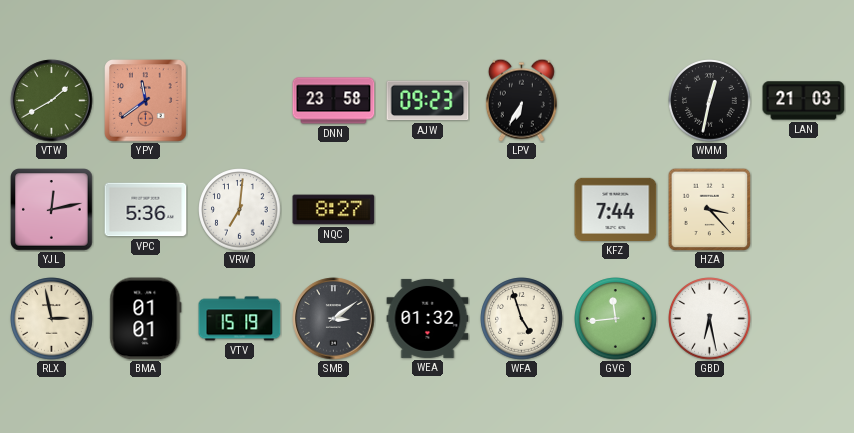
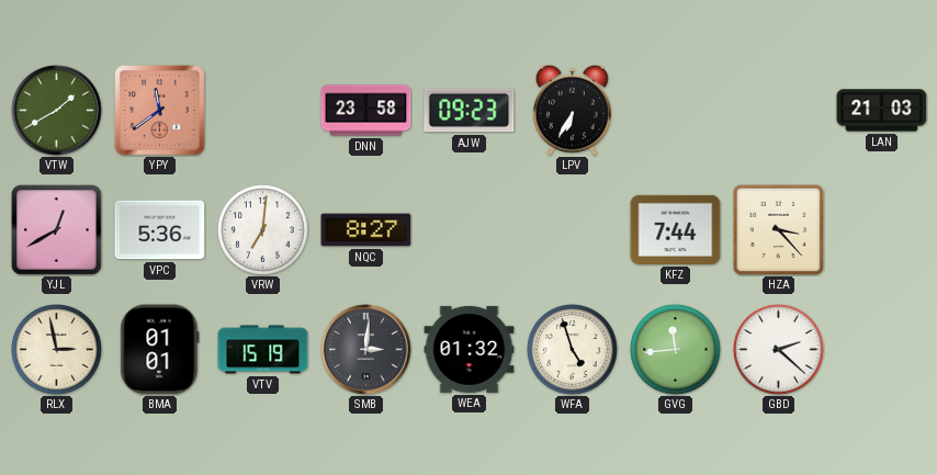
WMM: 12:32 -> none (710, 101)
YJL: 12:13 -> 12:40 (57, 230)
SMB: 3:09 -> 3:01 (366, 350)
GBD: 6:28 -> 2:22 (779, 350)
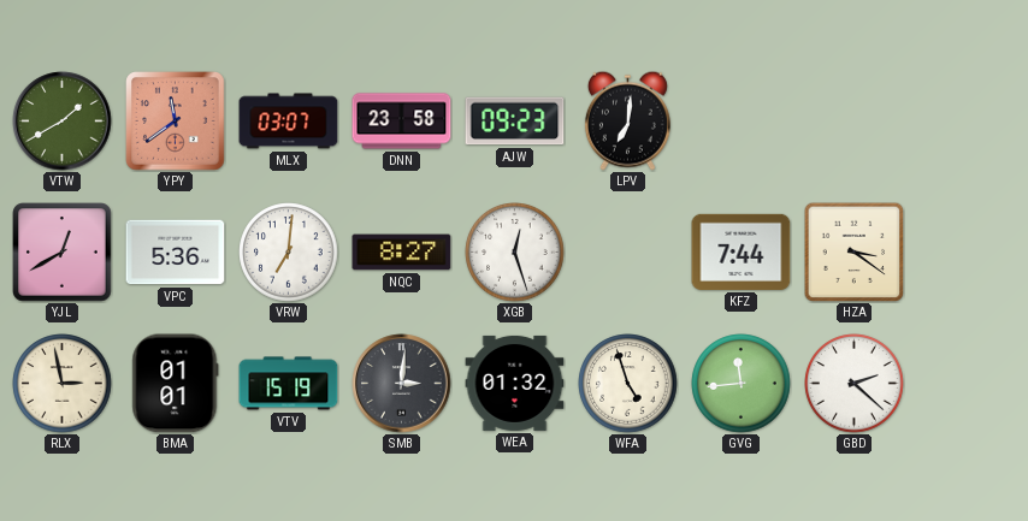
MLX: none -> 03:07 (289, 122)
LPV: 6:35 -> 7:01 (627, 120)
LAN: 21:03 -> none (882, 111)
XGB: none -> 12:27 (515, 253)
HZA: 3:23 -> 3:21 (853, 251)
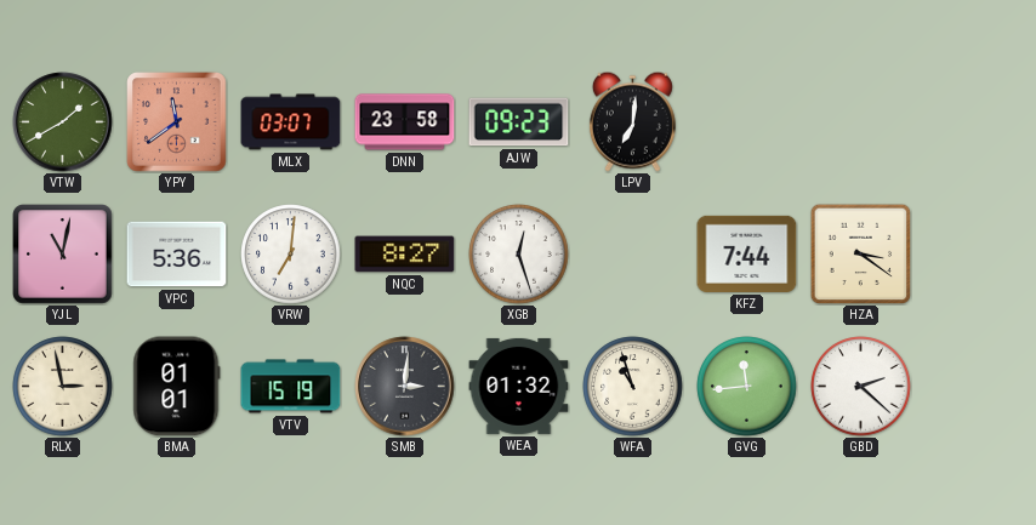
YJL: 12:40 -> 11:02 (63, 255)
WFA: 4:57 -> 10:57 (633, 387)
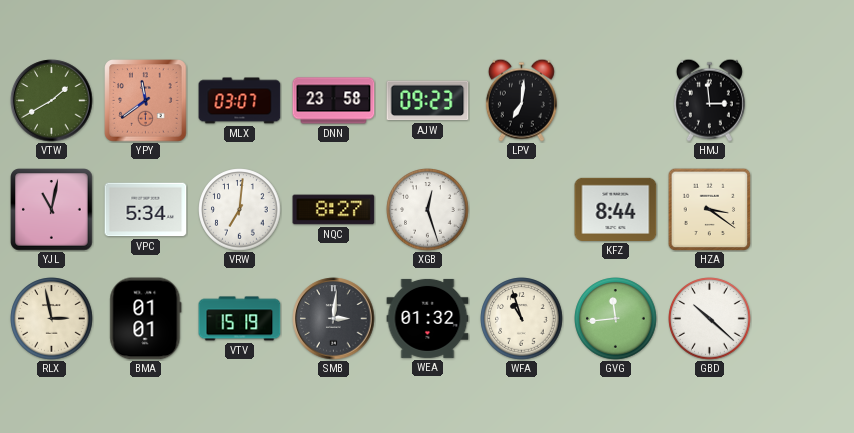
HMJ: none -> 2:59 (709, 100)
VPC: 5:36 -> 5:34 (146, 210)
KFZ: 7:44 -> 8:44 (616, 209)
GBD: 2:22 -> 10:22 (710, 319)
